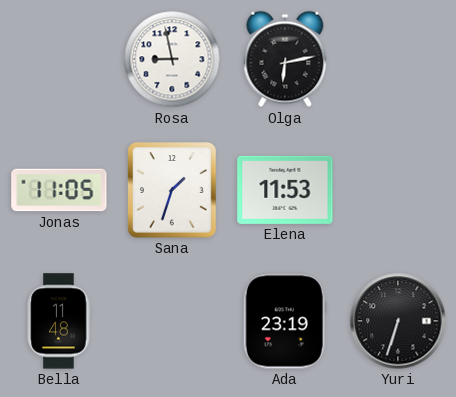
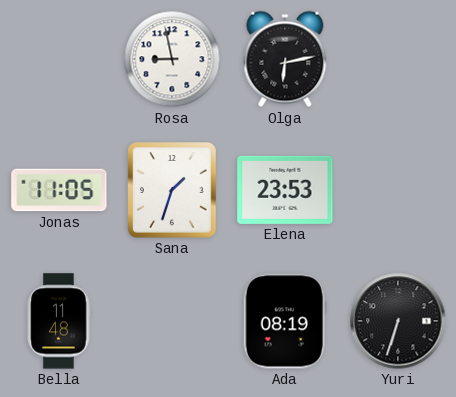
Elena: 11:53 -> 23:53 (285, 190)
Ada: 23:19 -> 08:19 (285, 321)
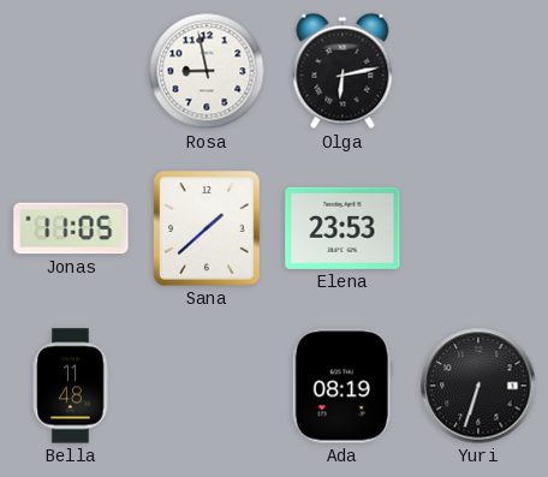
Sana: 1:33 -> 1:38 (208, 228)
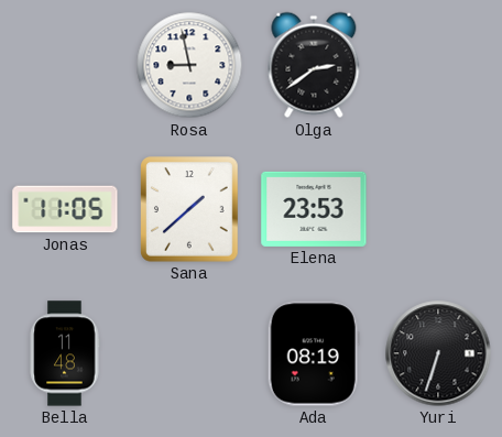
Olga: 6:13 -> 2:39 (314, 65)
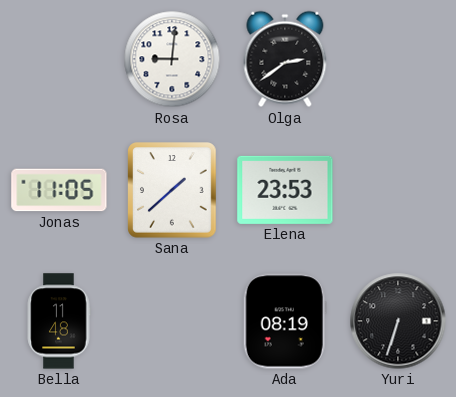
Rosa: 8:58 -> 9:01 (172, 59)
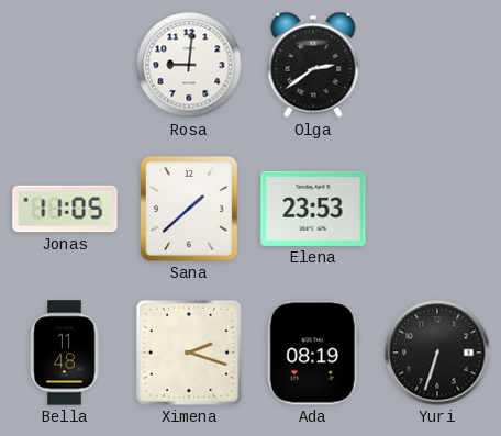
Ximena: none -> 2:18 (189, 353)
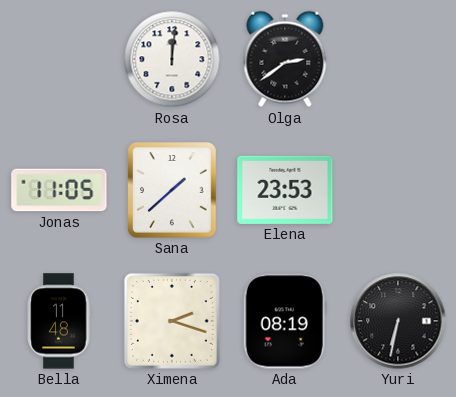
Rosa: 9:01 -> 12:01 (172, 59)
Yuri: 6:33 -> 6:32 (398, 321)
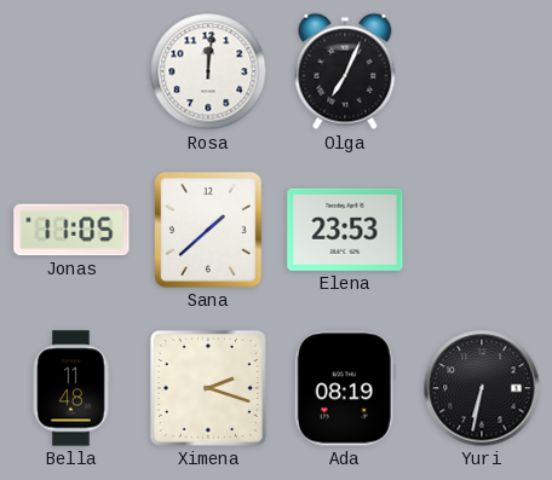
Olga: 2:39 -> 7:04 (345, 71)
